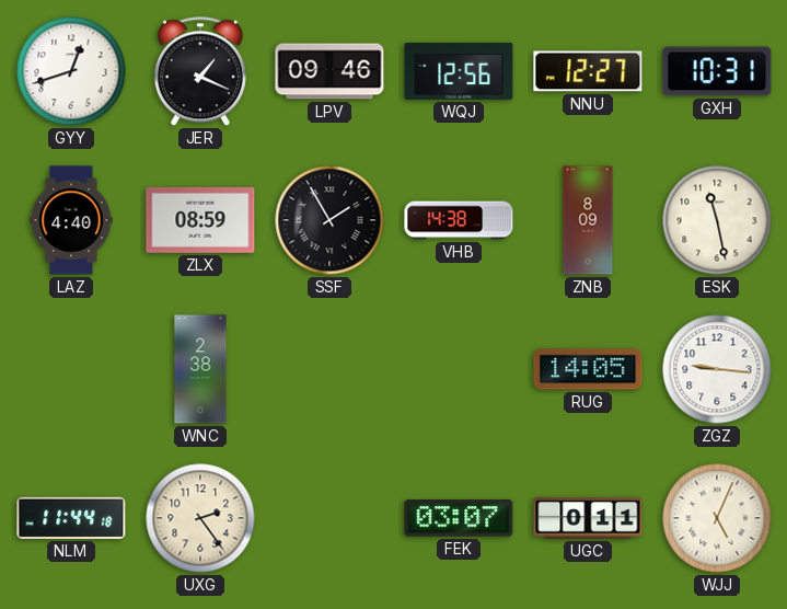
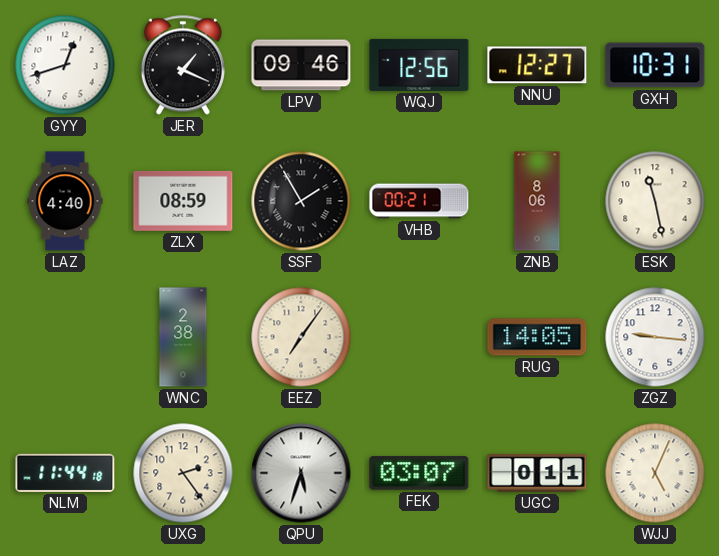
VHB: 14:38 -> 00:21 (419, 201)
ZNB: 8:09 -> 8:06 (537, 201)
EEZ: none -> 7:06 (301, 337)
QPU: none -> 5:33 (301, 473)
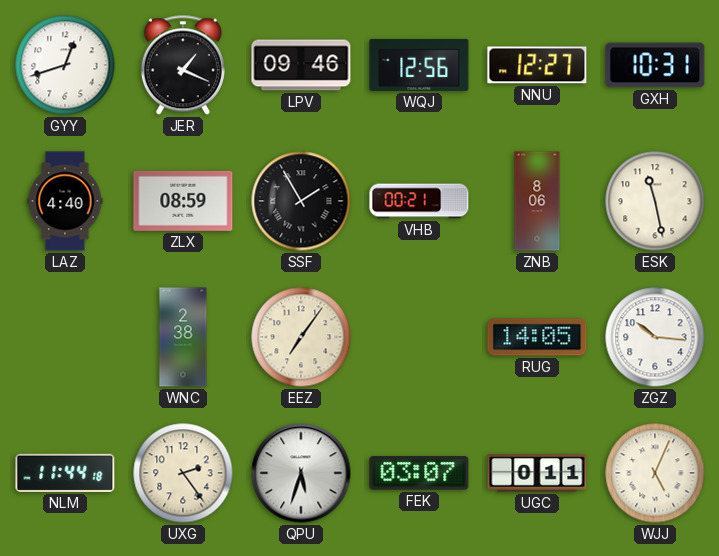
ZGZ: 9:16 -> 10:16 (655, 337)
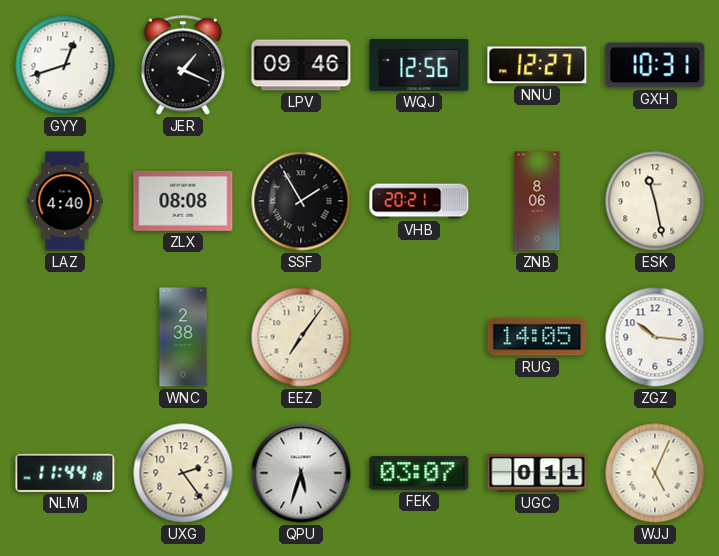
ZLX: 08:59 -> 08:08 (183, 201)
VHB: 00:21 -> 20:21 (419, 201)
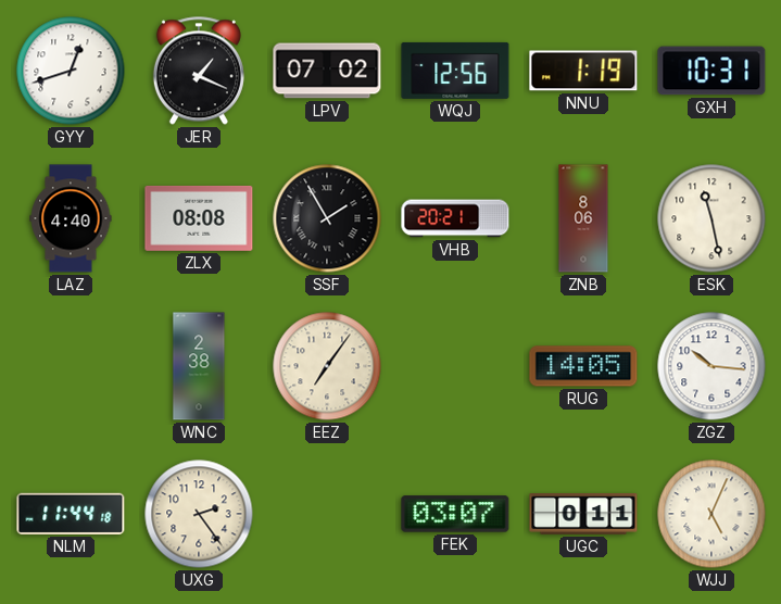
LPV: 09:46 -> 07:02 (327, 71)
NNU: 12:27 -> 1:19 (583, 71)
QPU: 5:33 -> none (301, 473)
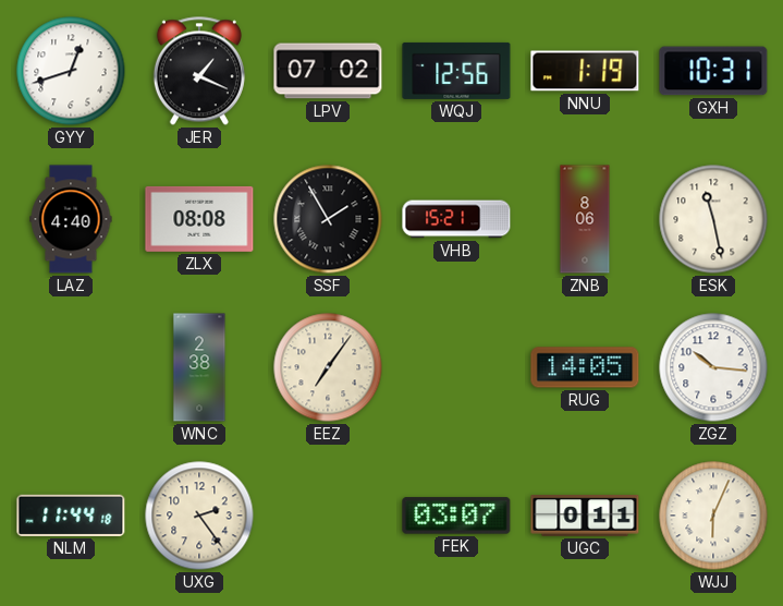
VHB: 20:21 -> 15:21 (456, 219)
WJJ: 5:04 -> 6:04 (713, 516)
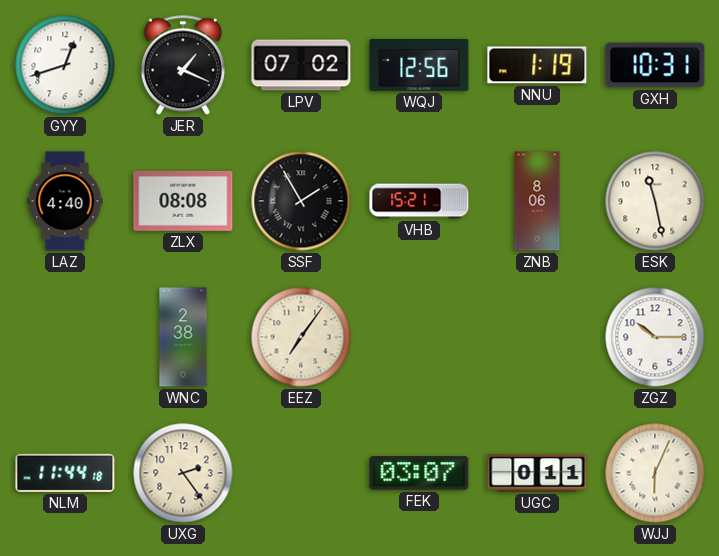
RUG: 14:05 -> none (585, 367)
ZGZ: 10:16 -> 10:15 (655, 337)
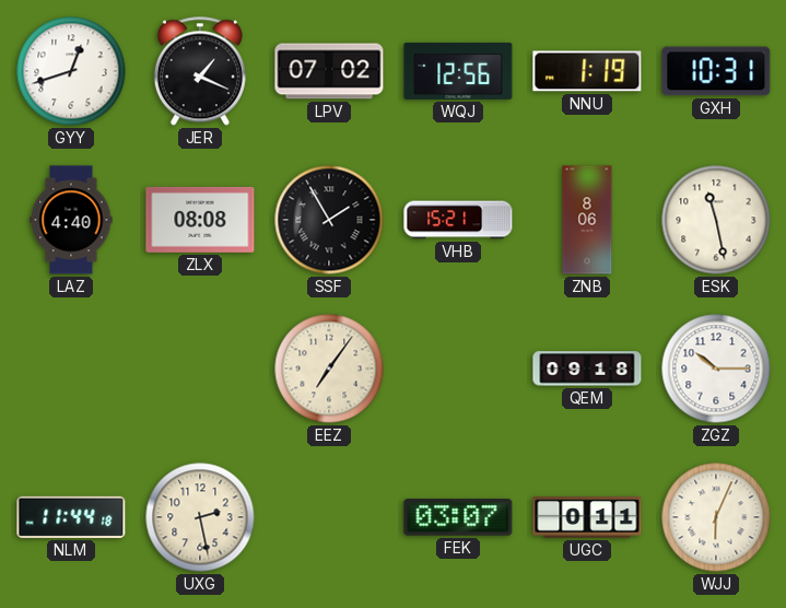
WNC: 2:38 -> none (183, 337)
QEM: none -> 09:18 (587, 369)
UXG: 2:24 -> 2:28 (200, 517)
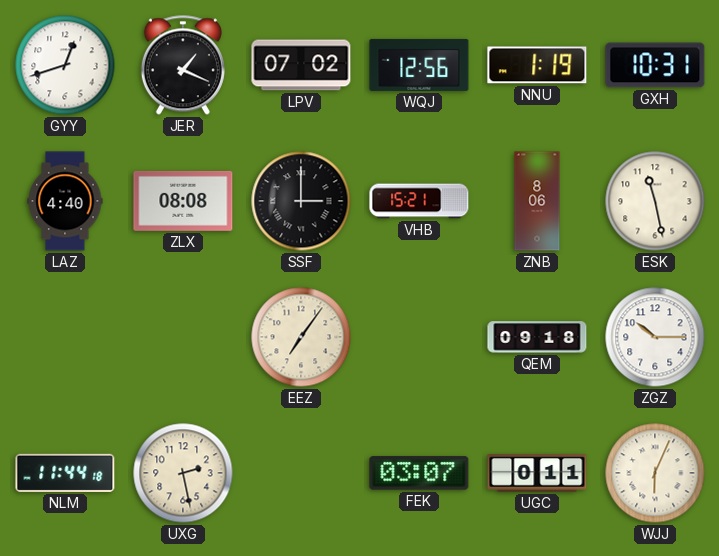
SSF: 1:55 -> 3:00 (301, 201)
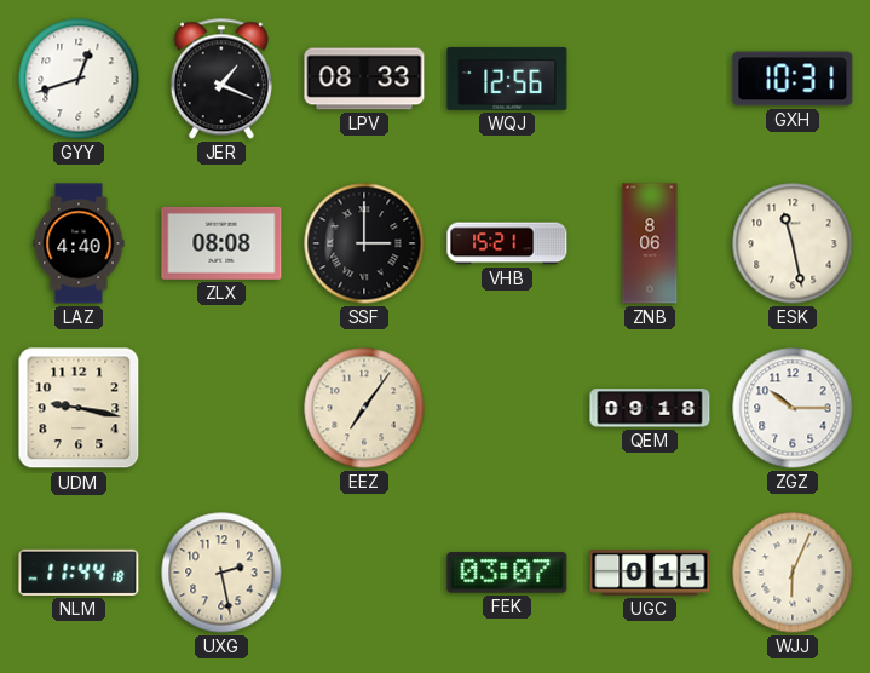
LPV: 07:02 -> 08:33 (364, 79)
NNU: 1:19 -> none (537, 65)
UDM: none -> 9:17 (79, 408)
